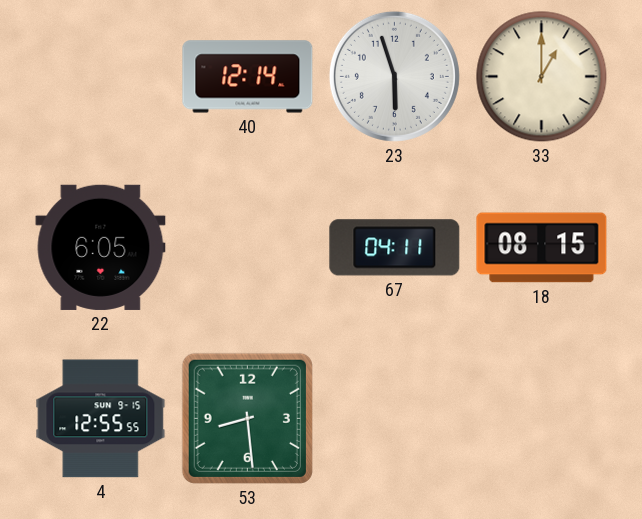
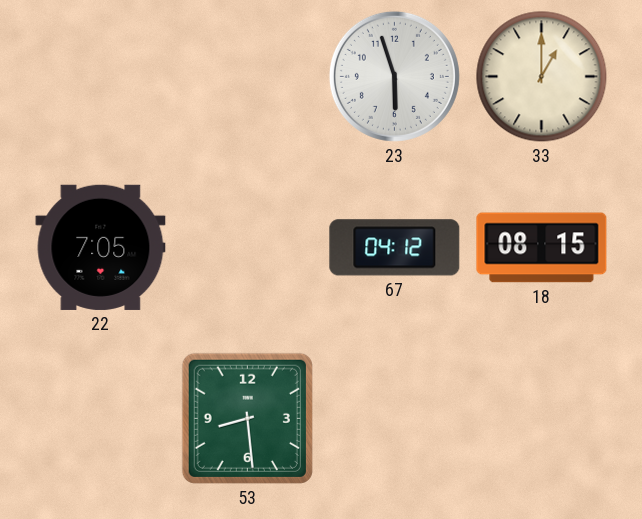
40: 12:14 -> none (248, 77)
22: 6:05 -> 7:05 (101, 247)
67: 04:11 -> 04:12 (395, 248)
4: 12:55 -> none (101, 419)
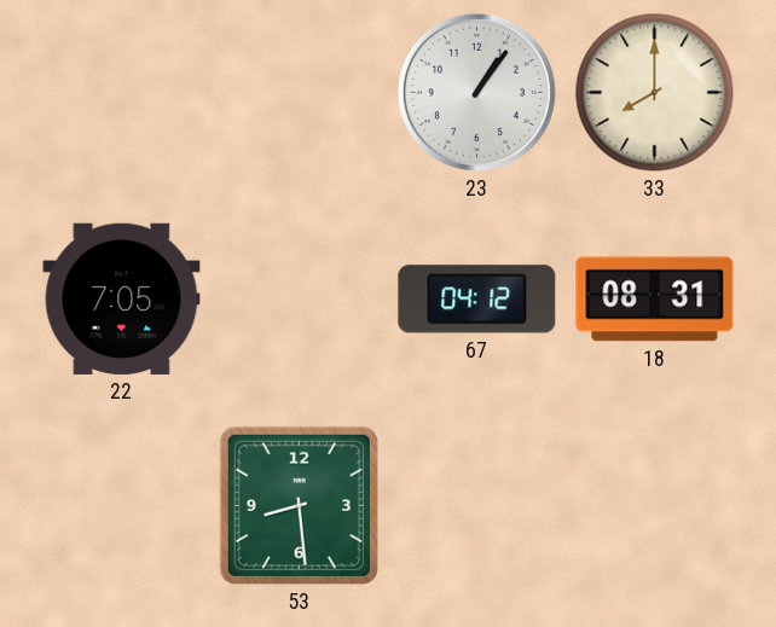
23: 5:57 -> 1:06 (476, 92)
33: 1:00 -> 8:00 (655, 93)
18: 08:15 -> 08:31 (655, 300)
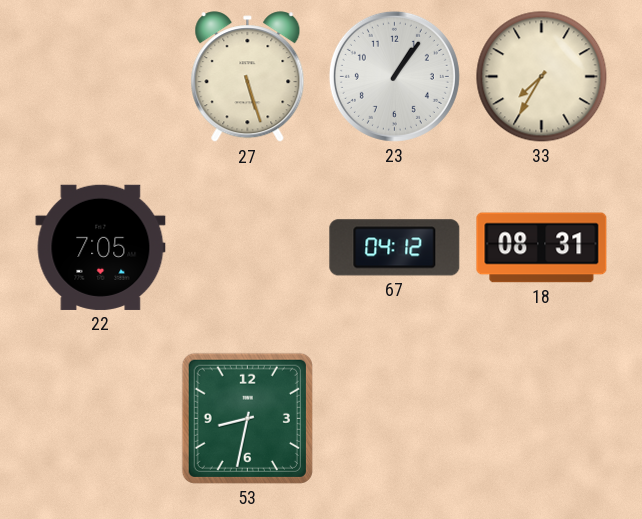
27: none -> 5:27 (248, 77)
33: 8:00 -> 7:35 (542, 77)
53: 8:29 -> 8:32 (247, 418)
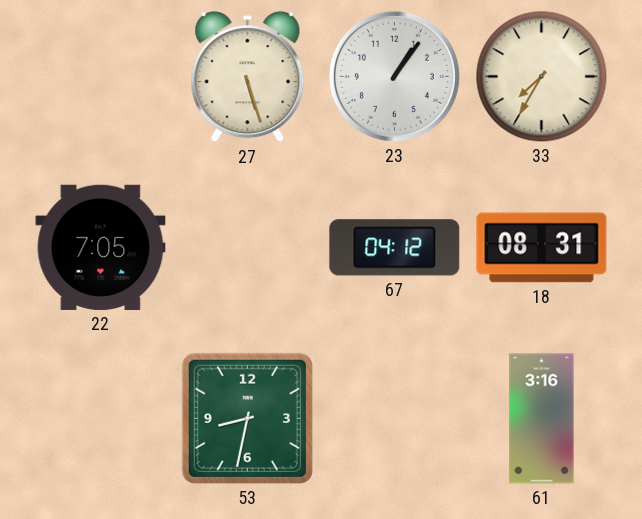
61: none -> 3:16 (542, 419)
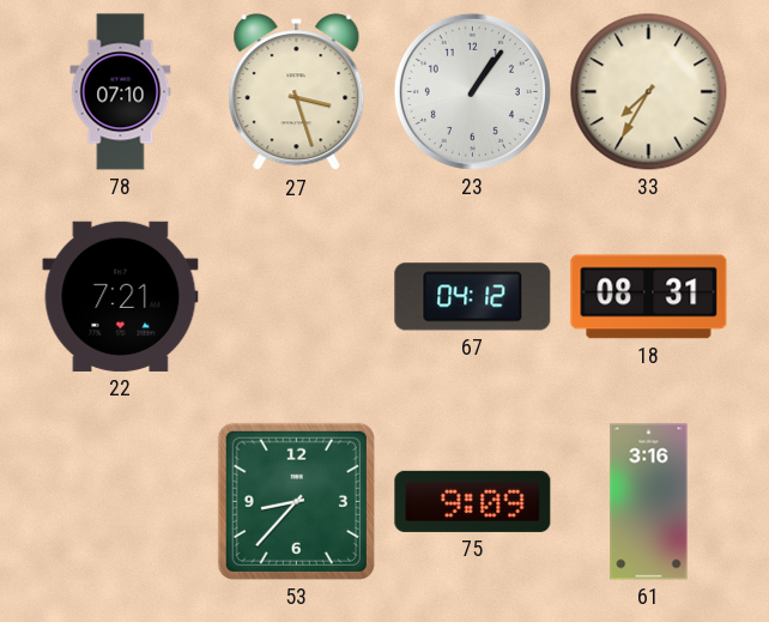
78: none -> 07:10 (121, 92)
27: 5:27 -> 3:27 (297, 92)
22: 7:05 -> 7:21 (121, 296)
53: 8:32 -> 8:37 (296, 501)
75: none -> 9:09 (473, 501)
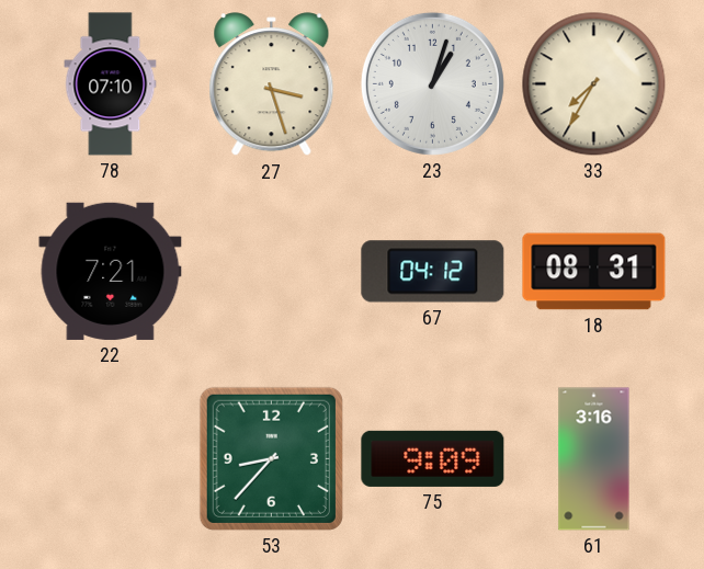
23: 1:06 -> 1:03 (432, 83)
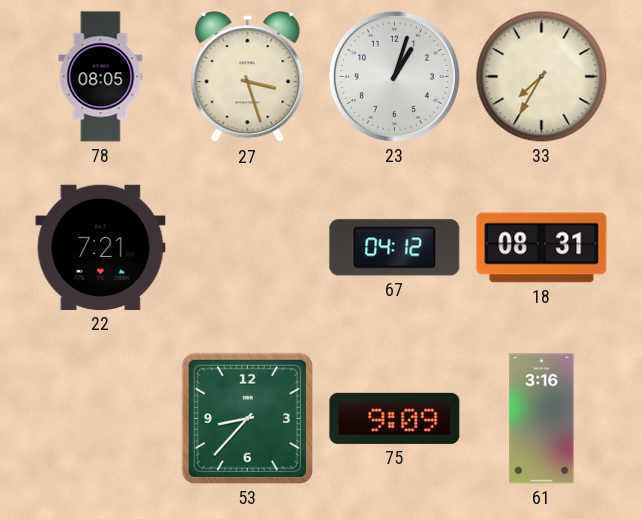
78: 07:10 -> 08:05 (101, 77)
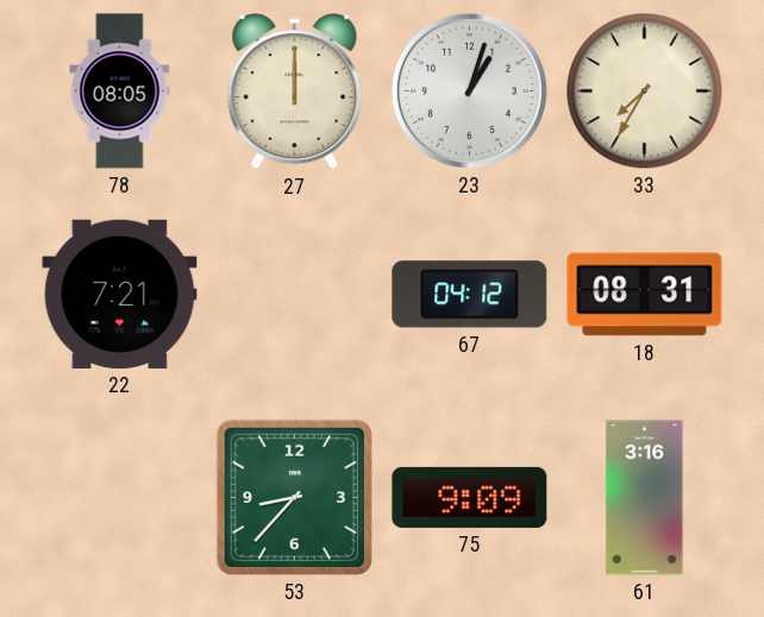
27: 3:27 -> 12:00 (295, 92)
